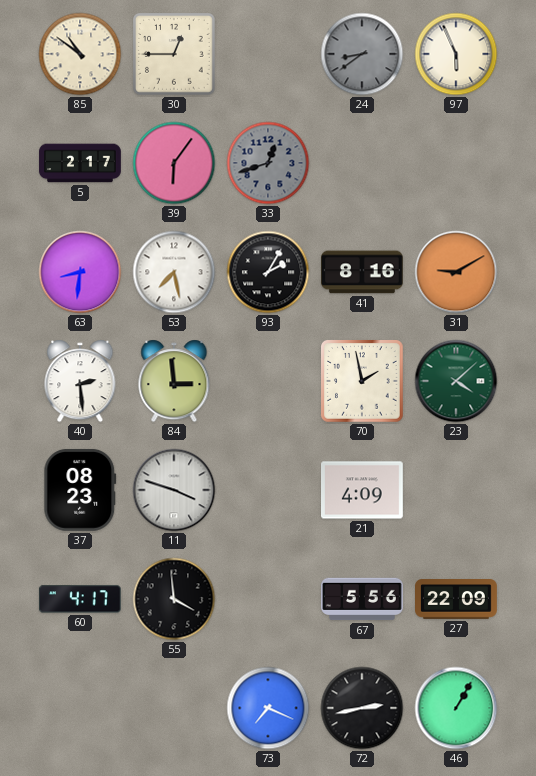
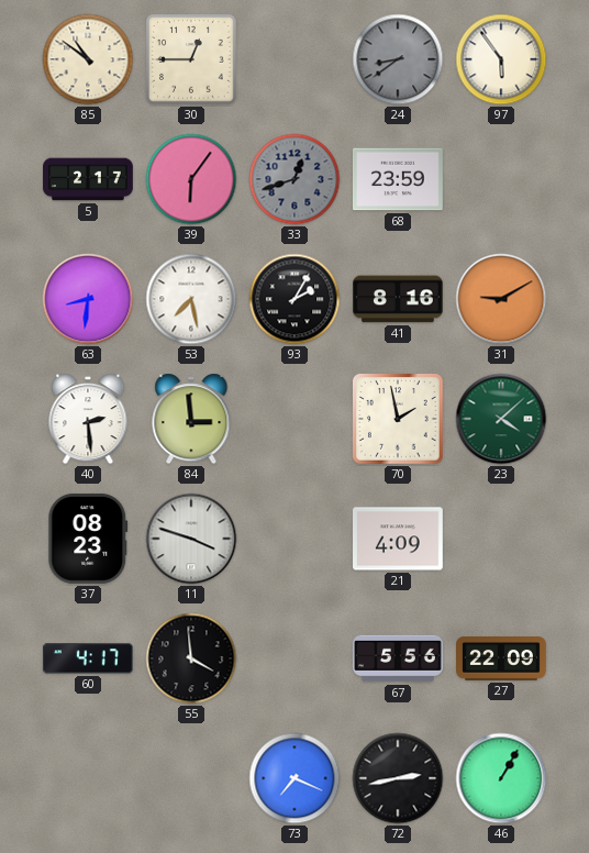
97: 5:56 -> 5:54 (501, 59)
68: none -> 23:59 (399, 179)
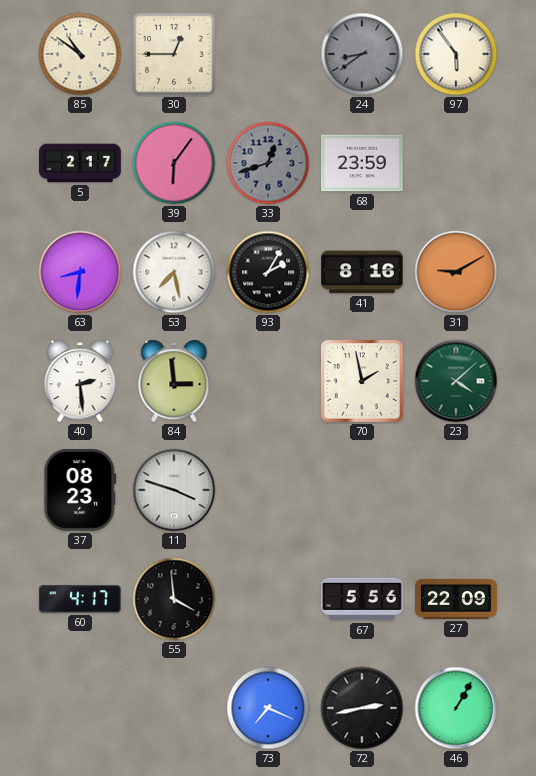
21: 4:09 -> none (399, 539)
